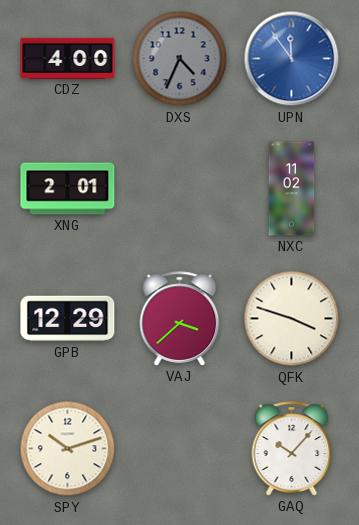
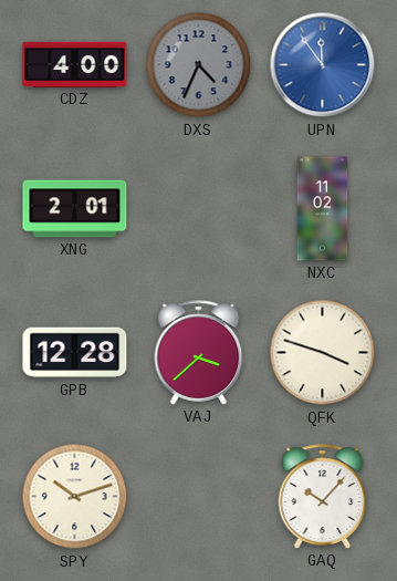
GPB: 12:29 -> 12:28 (75, 353)
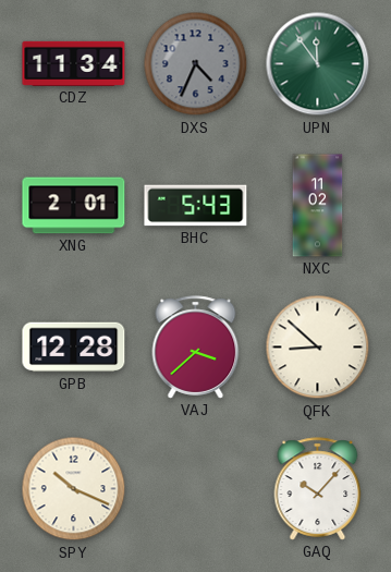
CDZ: 4:00 -> 11:34 (74, 63)
UPN dial: blue -> green (318, 64)
BHC: none -> 5:43 (196, 206)
QFK: 3:48 -> 8:52 (318, 348)
SPY: 10:12 -> 10:19 (74, 489)
